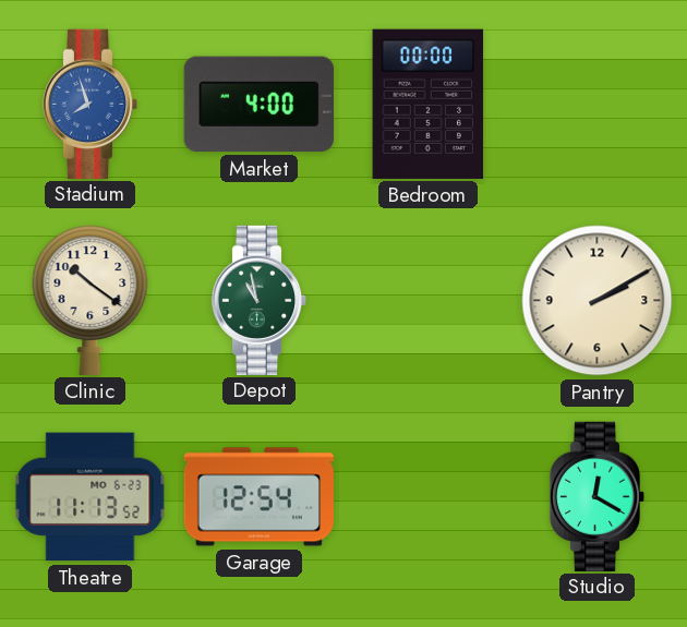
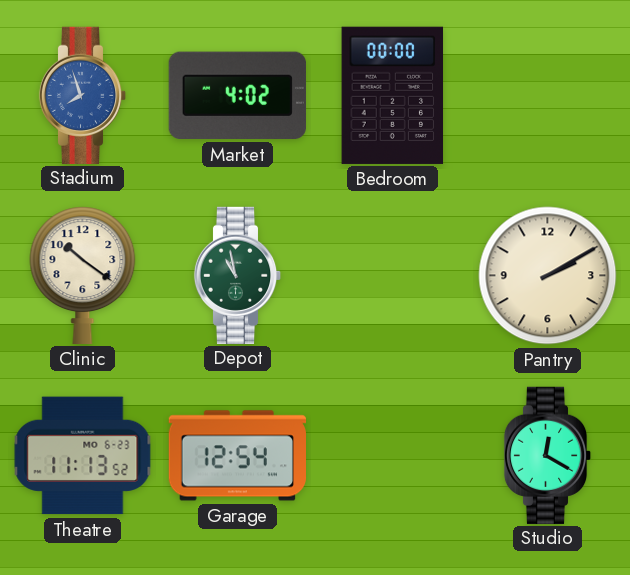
Market: 4:00 -> 4:02 (237, 96)
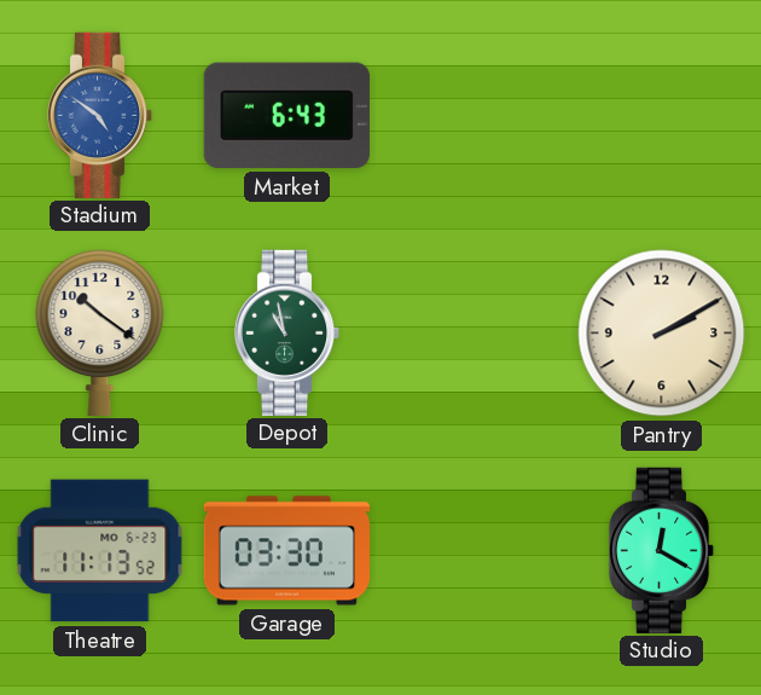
Stadium: 7:57 -> 4:51 (100, 115)
Market: 4:02 -> 6:43 (286, 116)
Bedroom: 00:00 -> none (393, 95)
Garage: 12:54 -> 03:30 (286, 551)
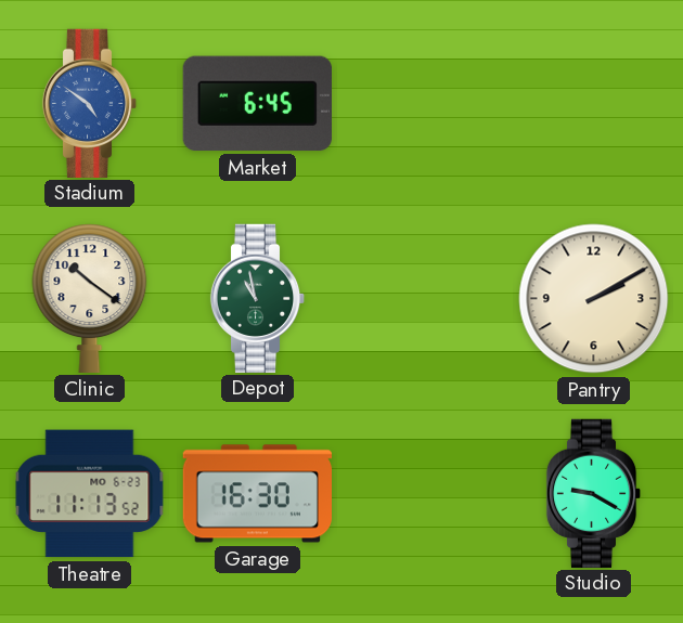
Market: 6:43 -> 6:45 (257, 104)
Garage: 03:30 -> 16:30 (257, 494)
Studio: 12:20 -> 9:20 (594, 493)
